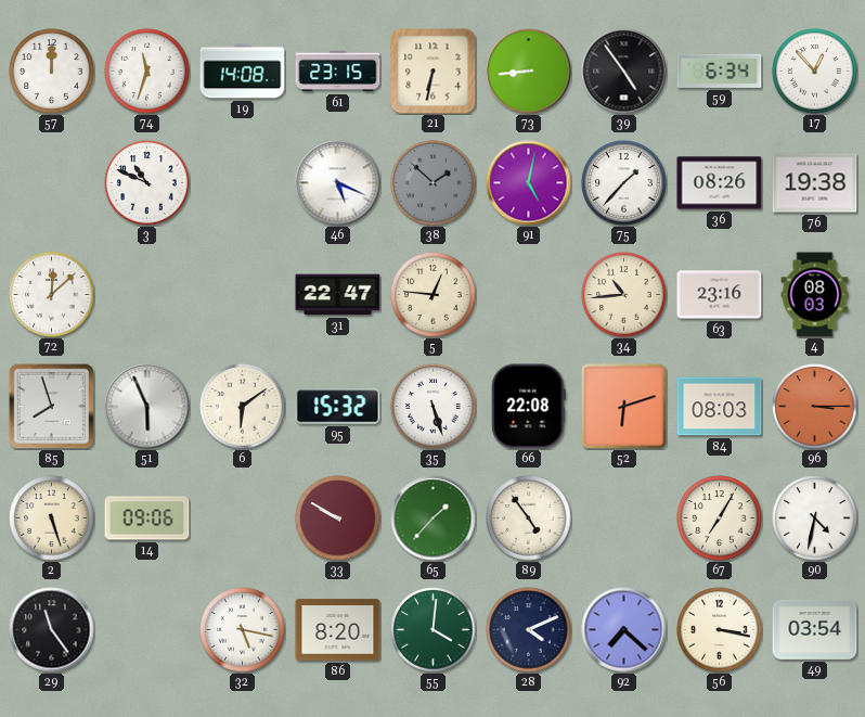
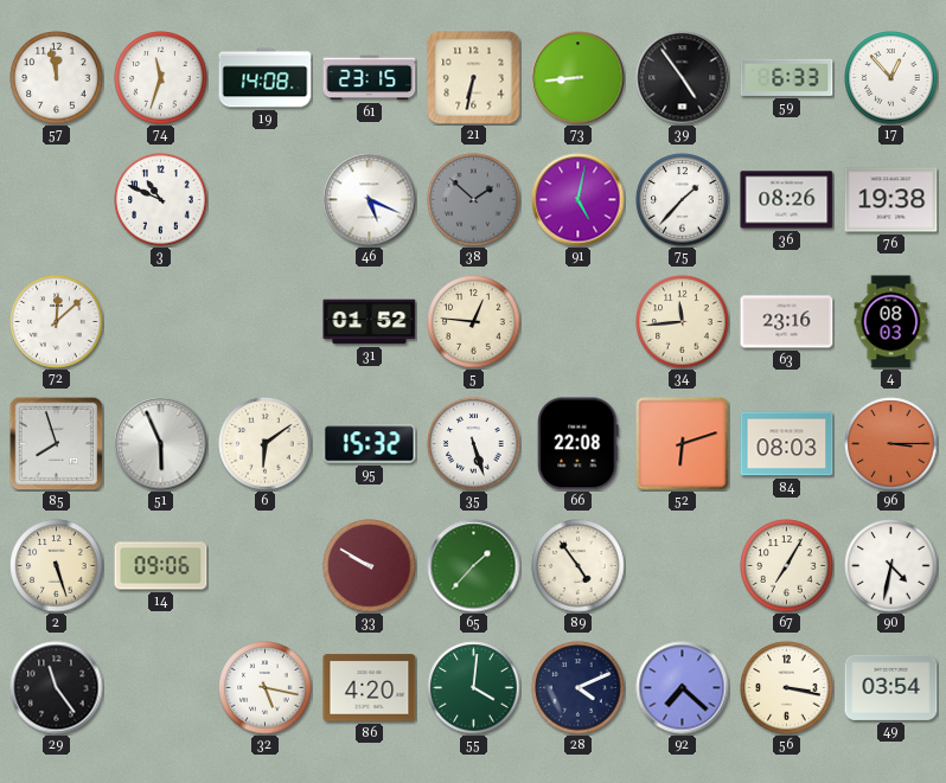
57: 12:00 -> 11:58 (57, 78)
59: 6:34 -> 6:33 (787, 77)
31: 22:47 -> 01:52 (370, 322)
34: 10:44 -> 11:44 (683, 322)
86: 8:20 -> 4:20 (370, 688)
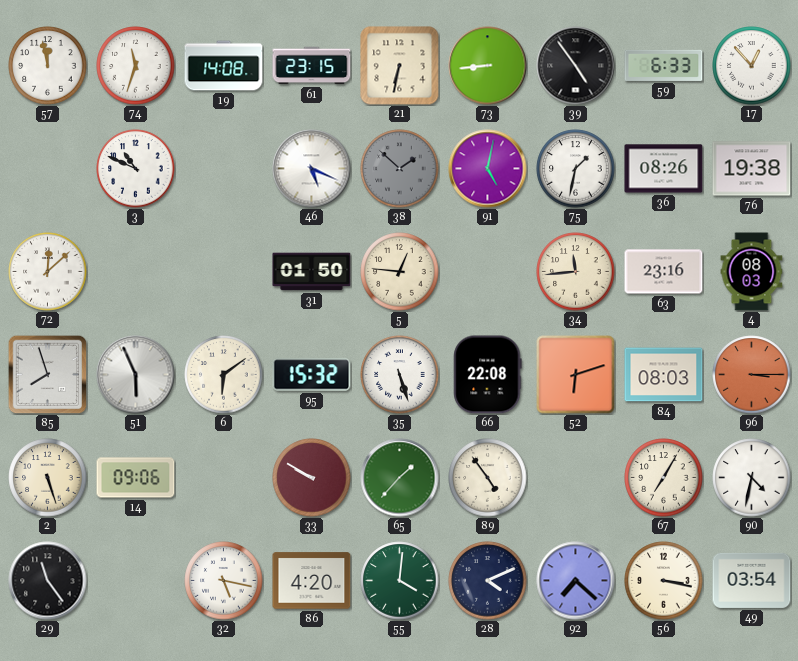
75: 1:37 -> 1:32 (576, 169)
31: 01:52 -> 01:50 (312, 272)
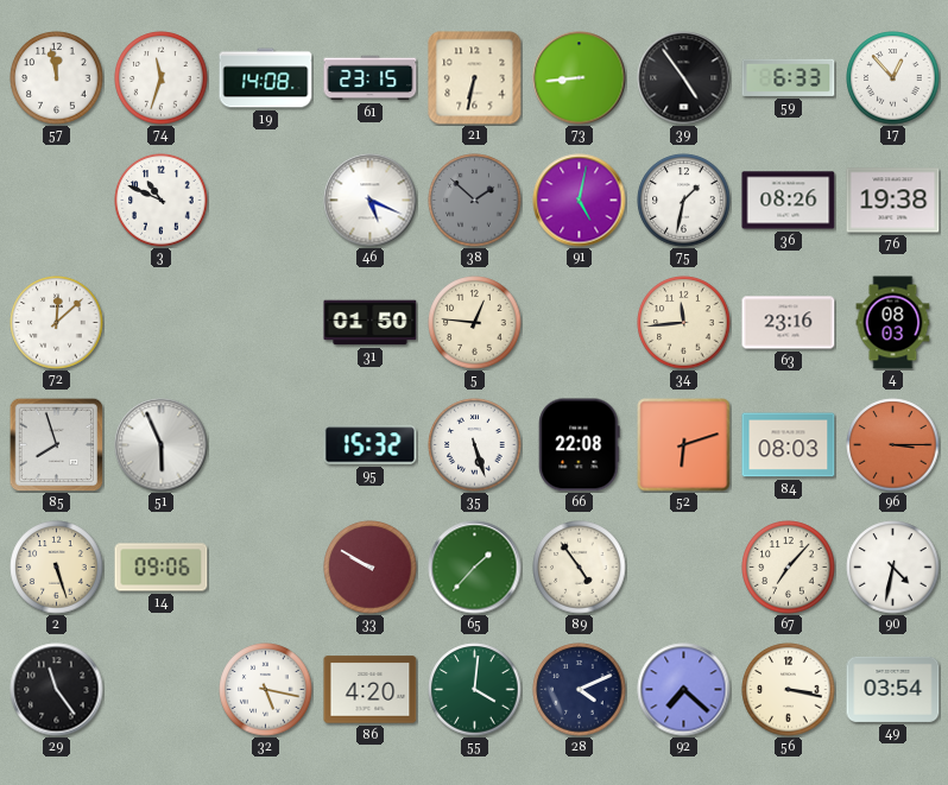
6: 6:09 -> none (224, 375)
67: 7:05 -> 7:07 (789, 568)
